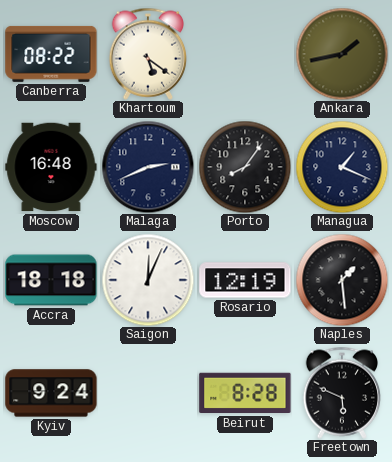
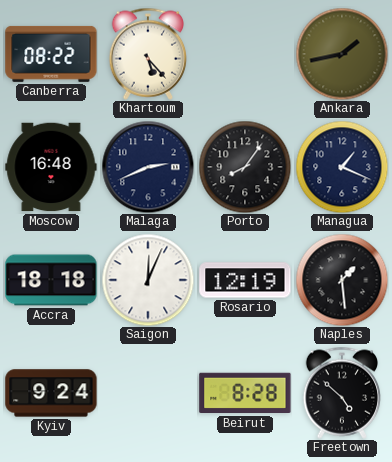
Khartoum: 5:21 -> 5:23 (147, 54)
Freetown: 5:49 -> 4:52 (341, 393)
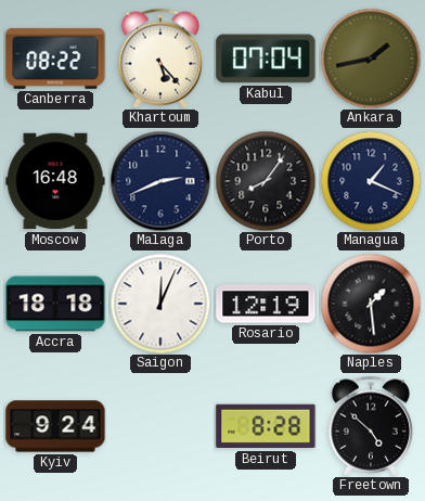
Kabul: none -> 07:04 (266, 59)
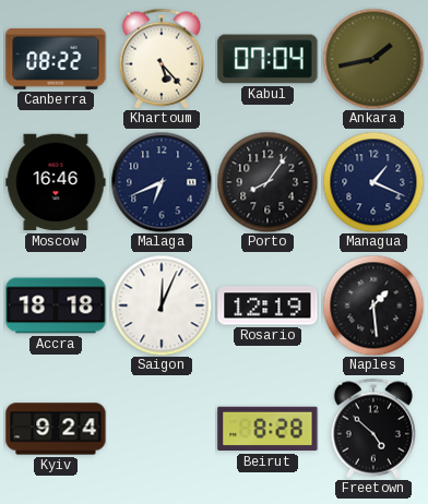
Moscow: 16:48 -> 16:46 (56, 182)
Malaga: 2:41 -> 6:41 (162, 182)
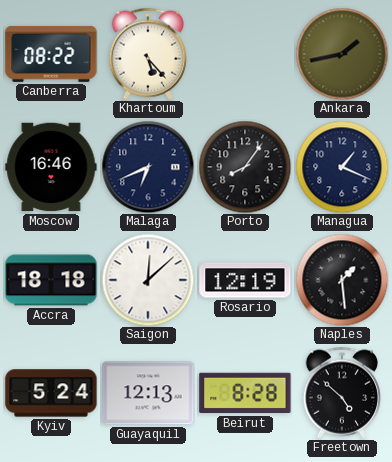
Kabul: 07:04 -> none (267, 59)
Saigon: 12:04 -> 12:08 (148, 280)
Kyiv: 9:24 -> 5:24 (51, 393)
Guayaquil: none -> 12:13 (148, 393)
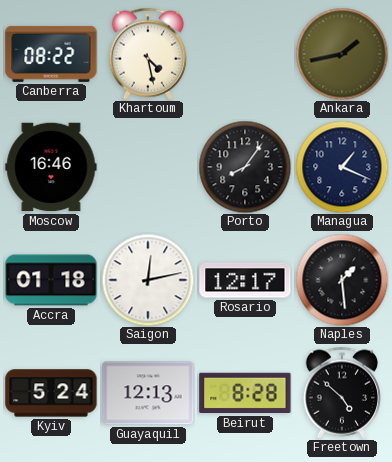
Khartoum: 5:23 -> 4:28 (147, 54)
Malaga: 6:41 -> none (148, 167)
Accra: 18:18 -> 01:18 (51, 280)
Saigon: 12:08 -> 12:13 (148, 280)
Rosario: 12:19 -> 12:17 (245, 280)
